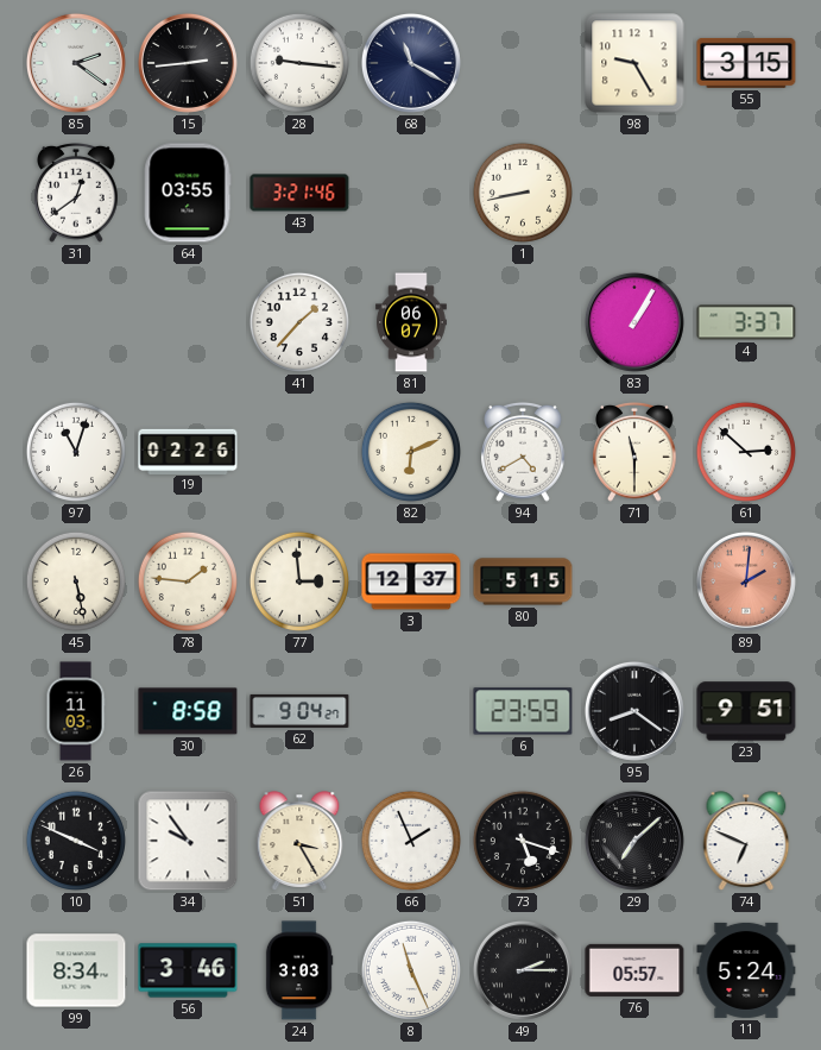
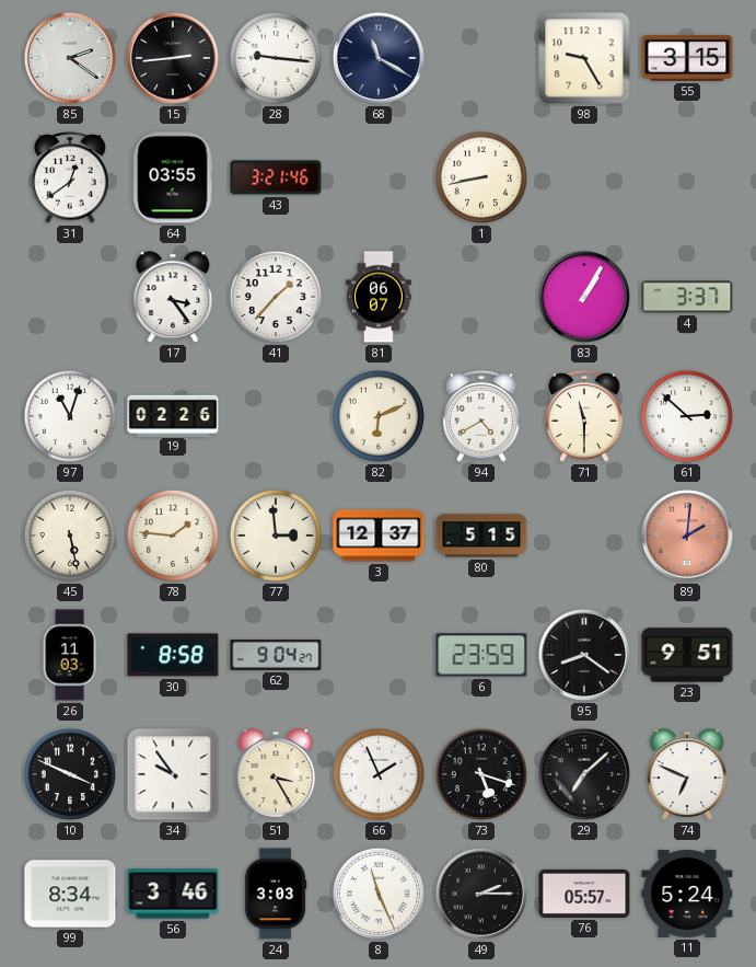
17: none -> 3:24 (173, 297)
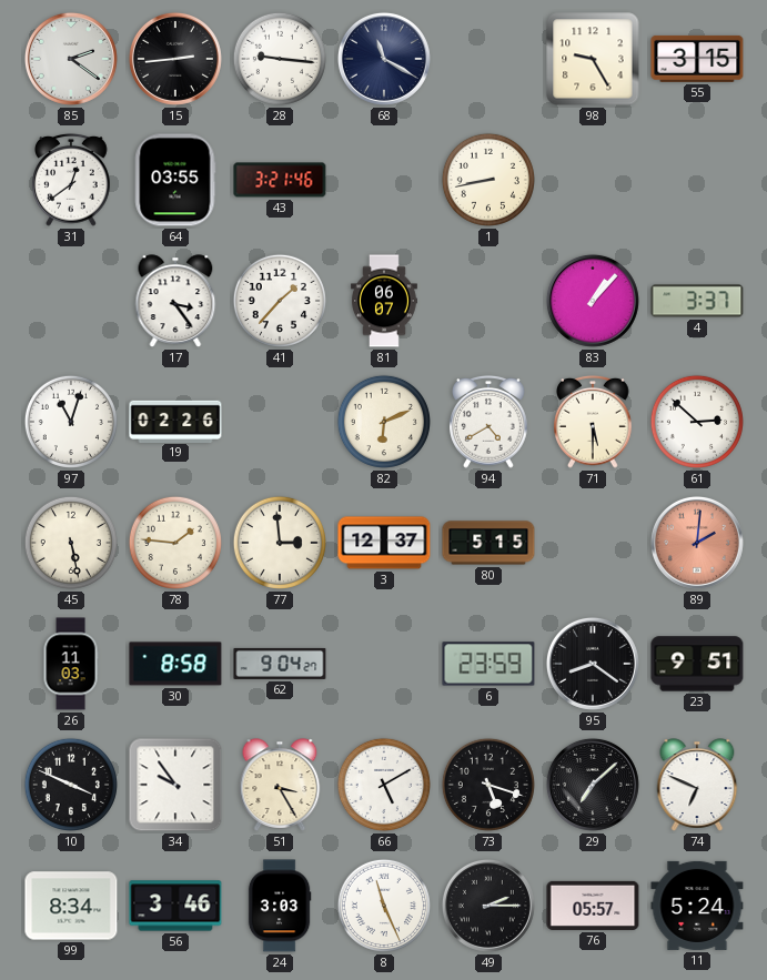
83: 1:05 -> 1:07 (593, 301)
71: 11:30 -> 5:30 (593, 422)
66: 1:56 -> 5:10 (384, 785)
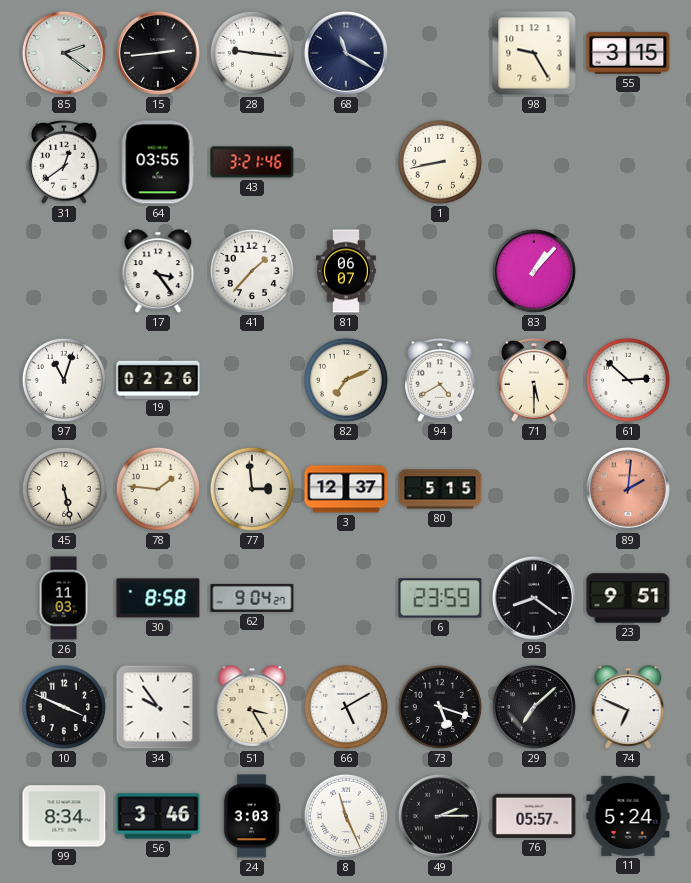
4: 3:37 -> none (697, 301)
82: 6:11 -> 7:11 (346, 380)
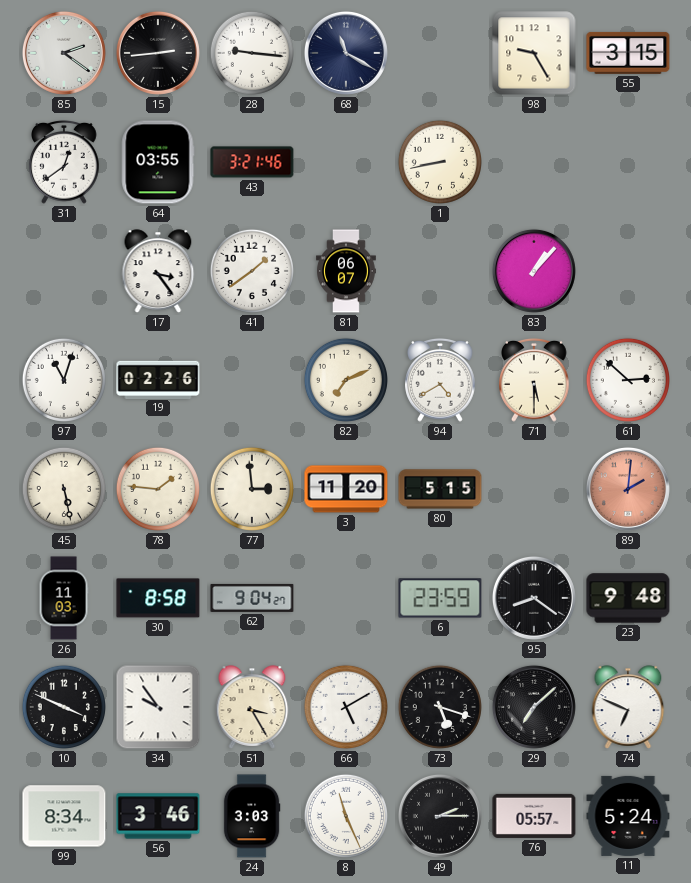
41: 1:37 -> 1:39 (252, 271)
3: 12:37 -> 11:20 (346, 489)
23: 9:51 -> 9:48 (628, 598)
